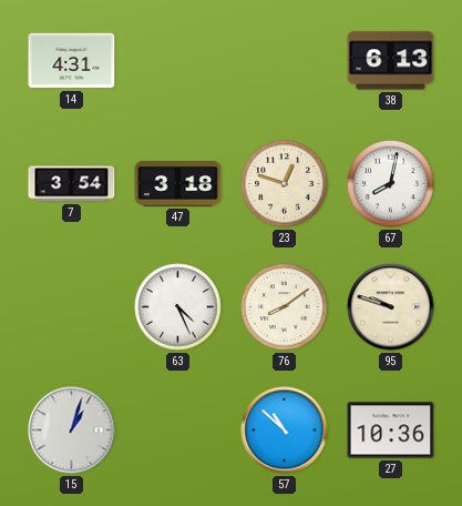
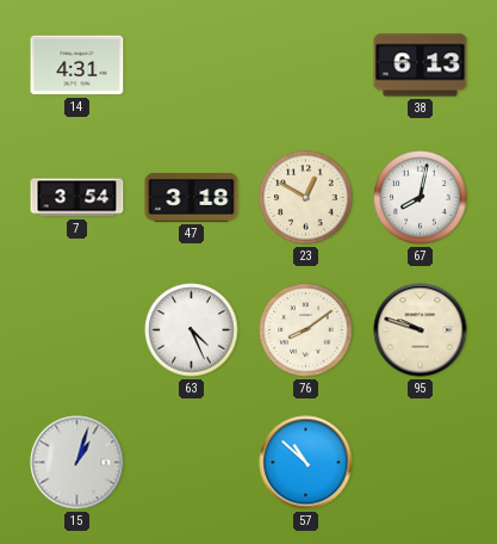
23: 12:48 -> 12:50 (306, 198)
27: 10:36 -> none (391, 431)
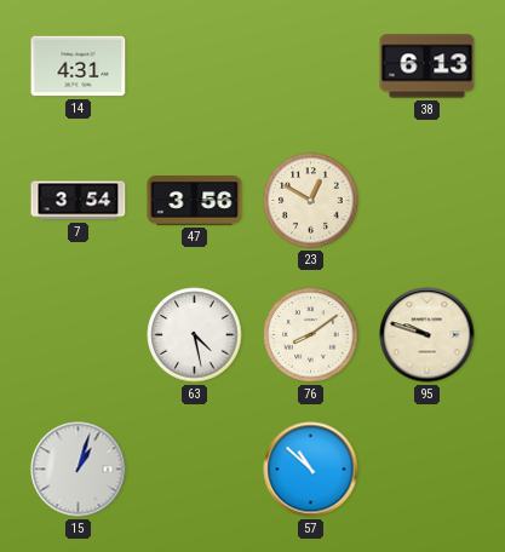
47: 3:18 -> 3:56 (195, 201)
67: 8:02 -> none (421, 198)
63: 4:26 -> 4:28 (195, 335)
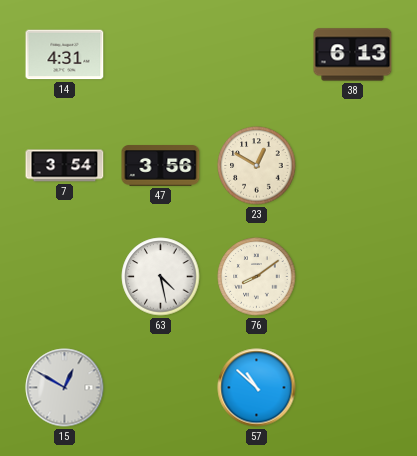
95: 9:48 -> none (427, 335)
15: 1:03 -> 12:50 (65, 388)
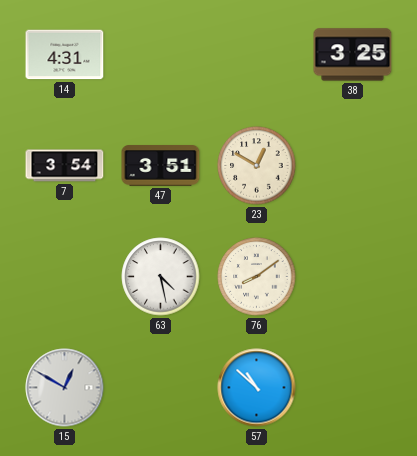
38: 6:13 -> 3:25 (353, 55)
47: 3:56 -> 3:51 (161, 166)
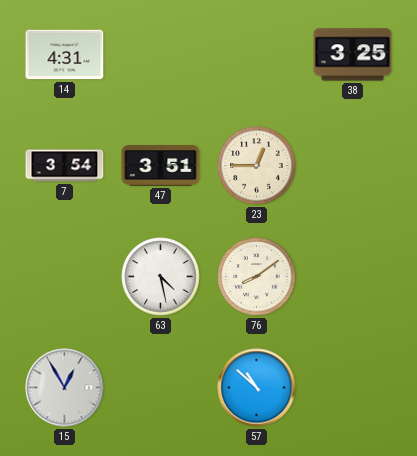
23: 12:50 -> 12:45 (257, 166)
15: 12:50 -> 12:55 (65, 388)
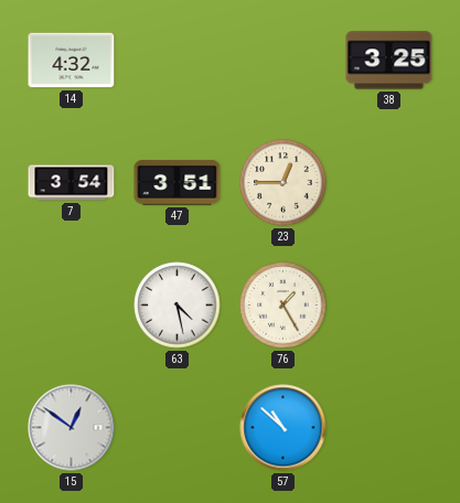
14: 4:31 -> 4:32 (72, 61)
76: 8:09 -> 1:25 (284, 306)
15: 12:55 -> 12:51 (72, 428)
